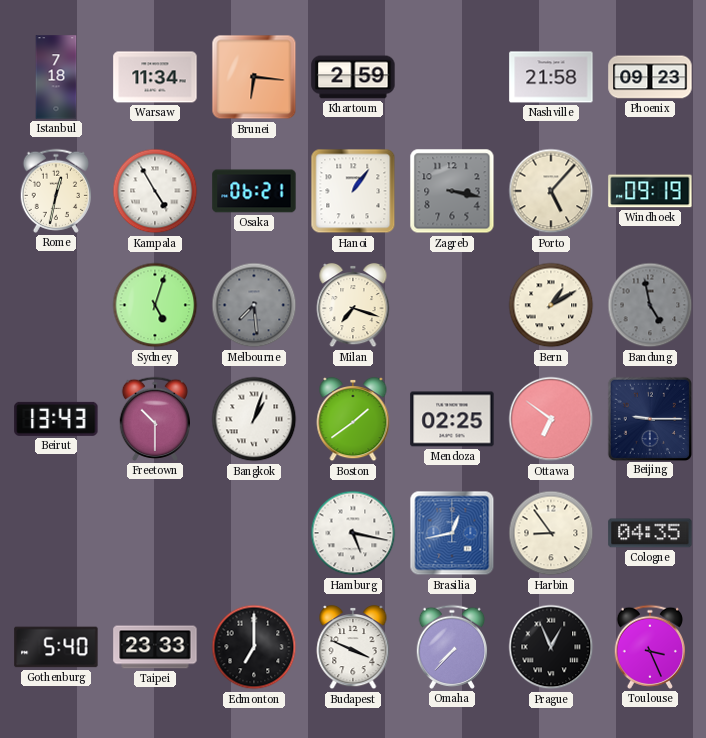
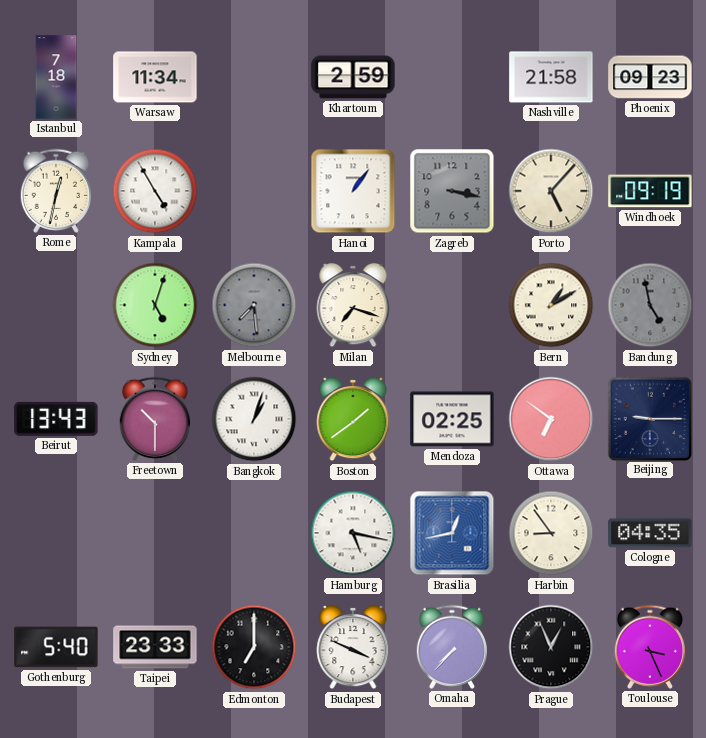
Brunei: 6:16 -> none (254, 77)
Osaka: 06:21 -> none (254, 191)
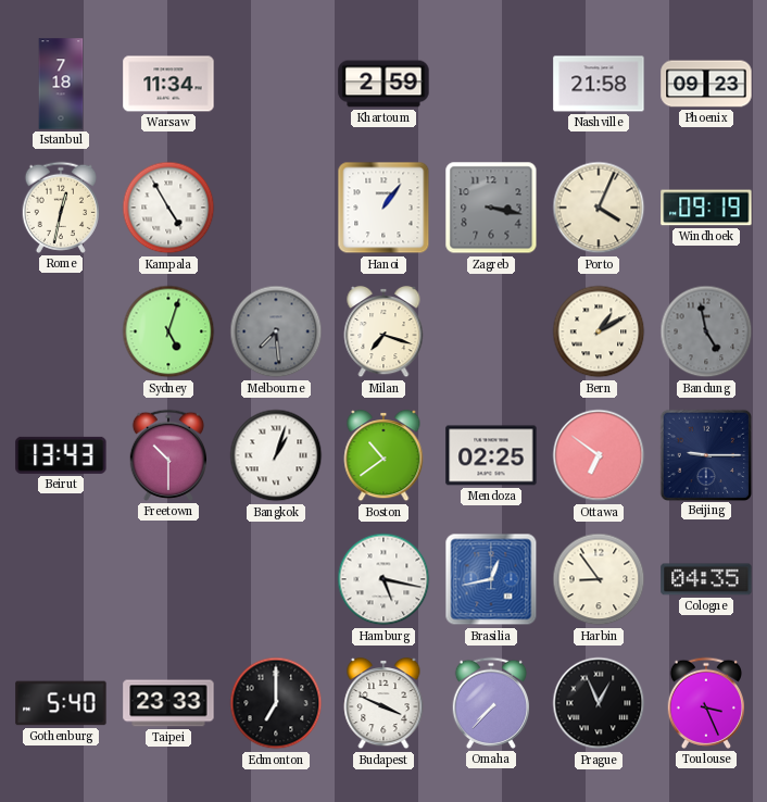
Porto: 5:07 -> 4:04 (599, 208)
Boston: 1:39 -> 10:39 (383, 455)
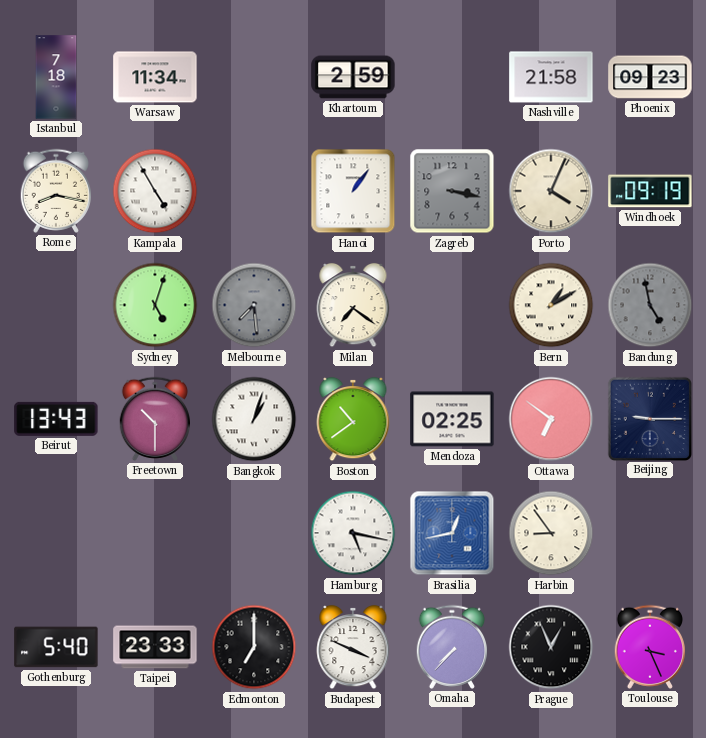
Rome: 12:32 -> 8:17 (55, 191)
Milan: 7:18 -> 7:21 (353, 305)
Cologne: 04:35 -> none (706, 579)
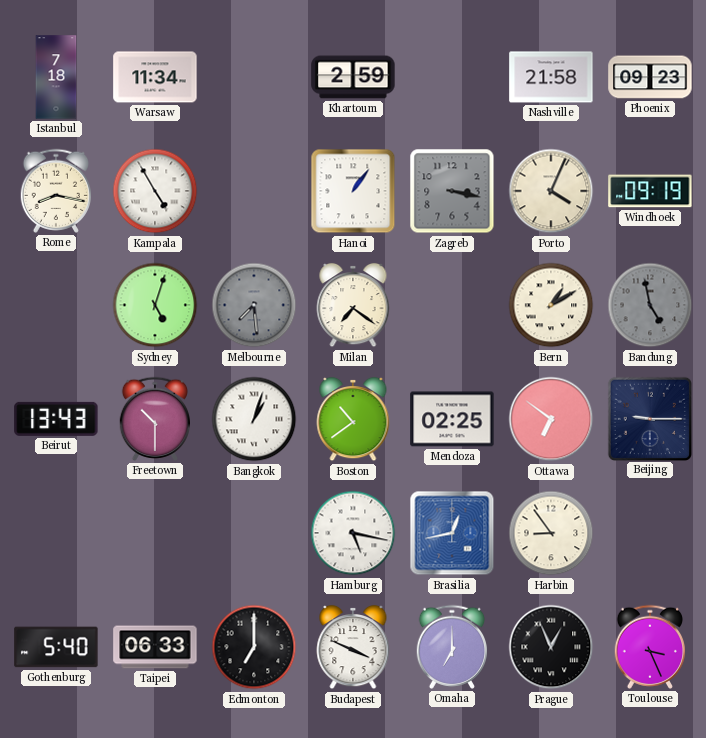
Taipei: 23:33 -> 06:33 (155, 647)
Omaha: 7:37 -> 7:00 (451, 647)
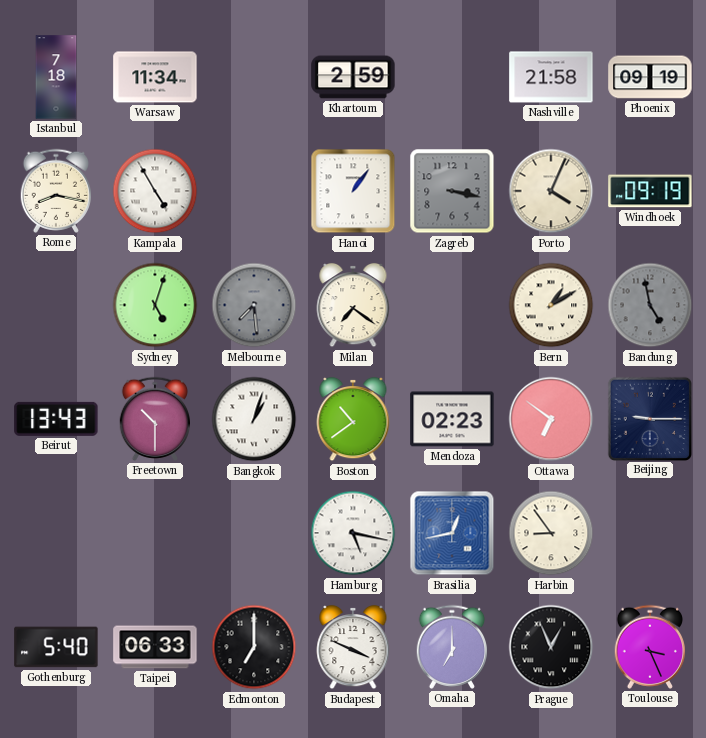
Phoenix: 09:23 -> 09:19 (650, 77)
Mendoza: 02:25 -> 02:23 (452, 419)
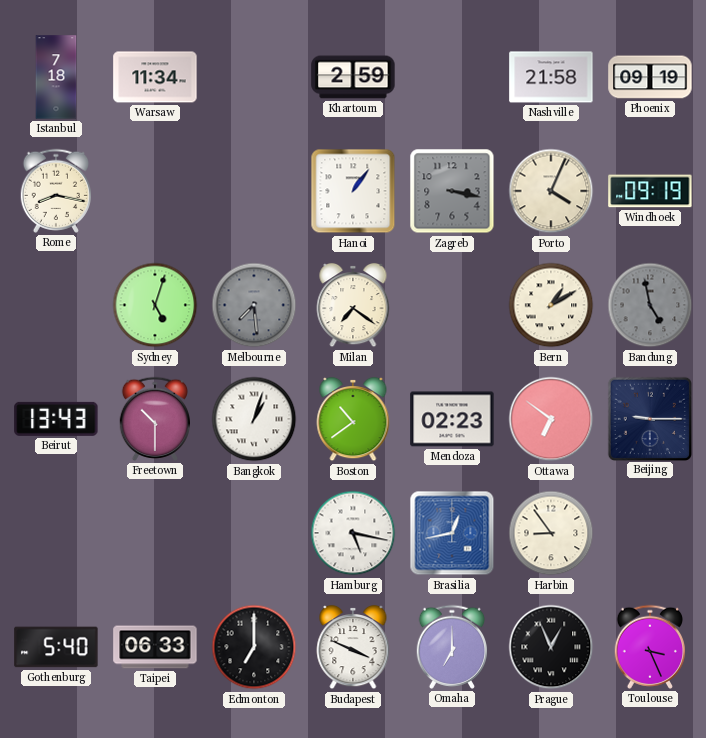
Kampala: 4:55 -> none (155, 191)
